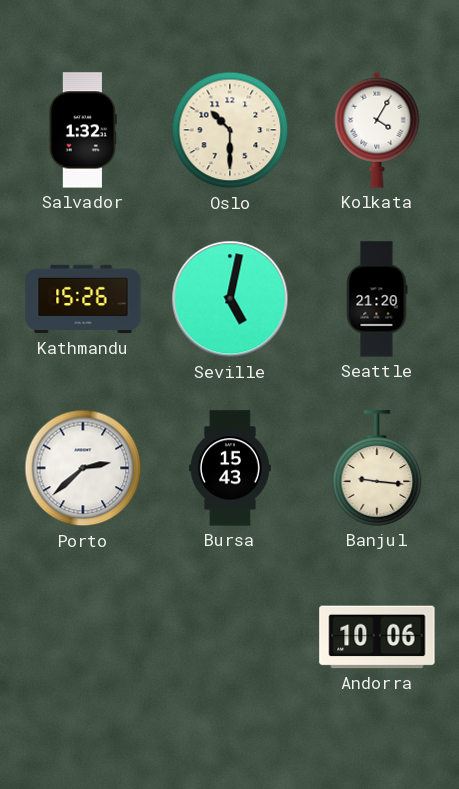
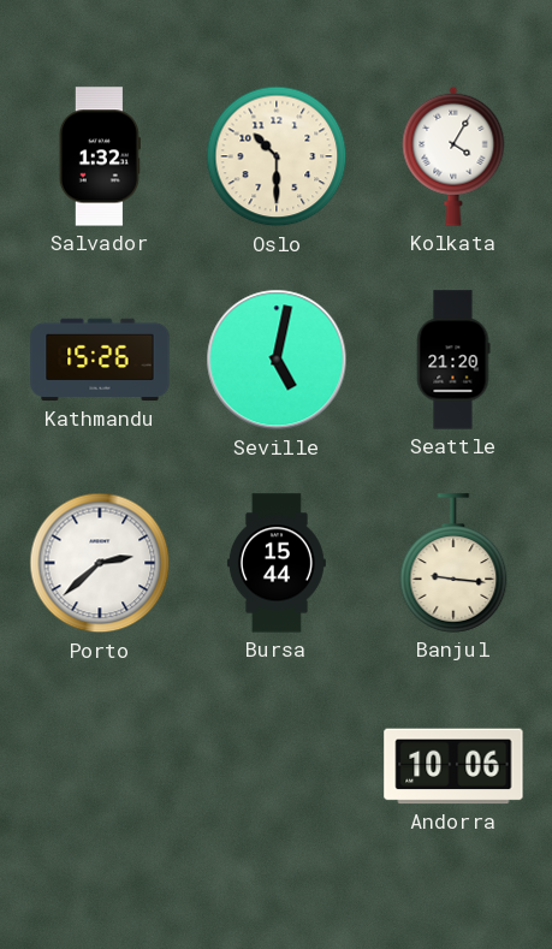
Bursa: 15:43 -> 15:44 (277, 563)
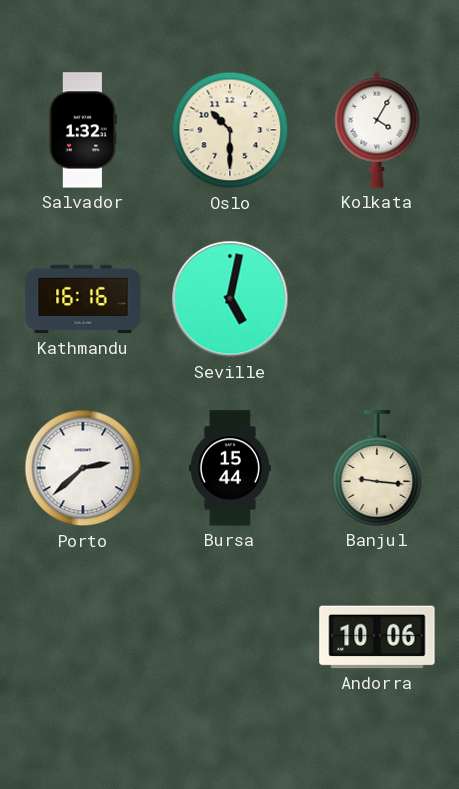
Kathmandu: 15:26 -> 16:16 (83, 299)
Seattle: 21:20 -> none (453, 360)
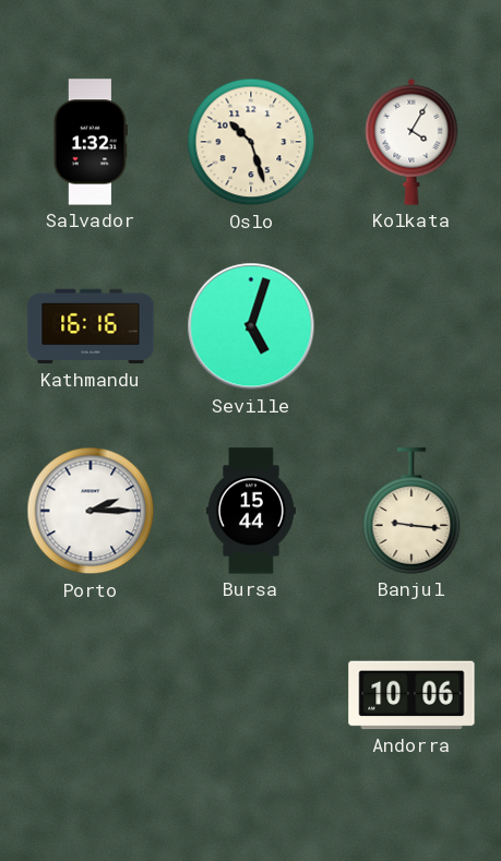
Oslo: 10:30 -> 10:27 (251, 142)
Seville: 5:02 -> 5:03 (251, 326)
Porto: 2:38 -> 2:15 (91, 511)
